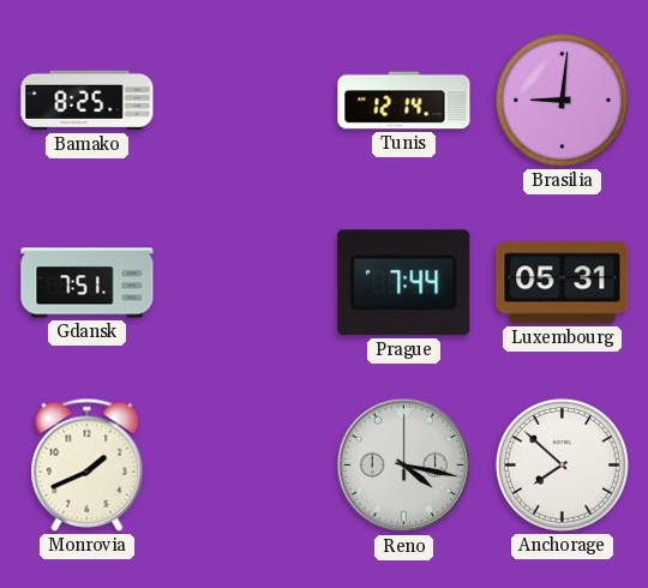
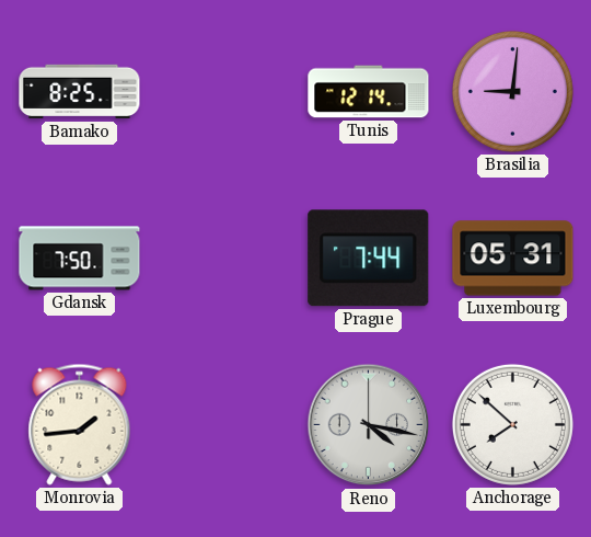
Gdansk: 7:51 -> 7:50 (80, 259)
Monrovia: 1:41 -> 1:44 (80, 424)
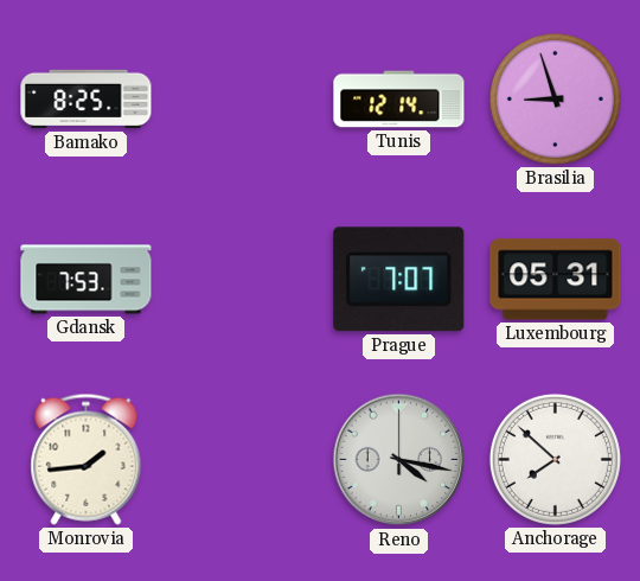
Brasilia: 9:01 -> 8:57 (555, 98)
Gdansk: 7:50 -> 7:53 (87, 280)
Prague: 7:44 -> 7:07 (399, 280)
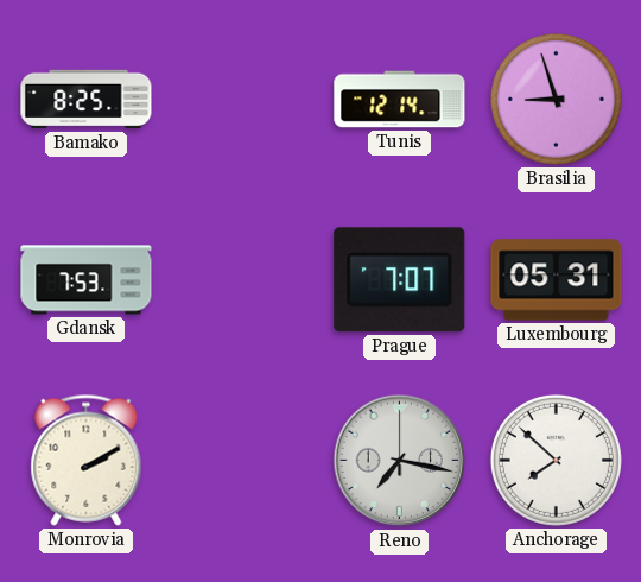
Monrovia: 1:44 -> 2:10 (87, 460)
Reno: 4:17 -> 7:17 (400, 461)
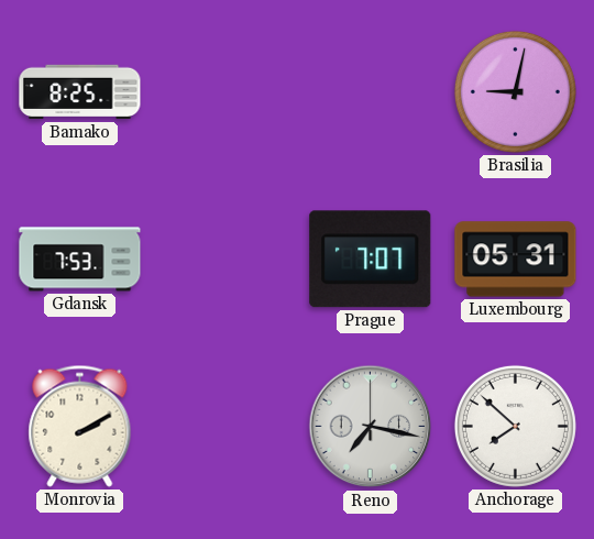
Tunis: 12:14 -> none (400, 100)
Brasilia: 8:57 -> 9:02 (515, 91)
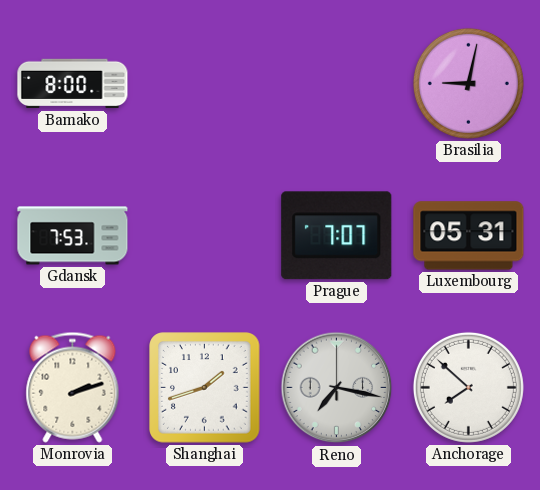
Bamako: 8:25 -> 8:00 (73, 84)
Monrovia: 2:10 -> 2:12 (73, 387)
Shanghai: none -> 1:42 (205, 388)
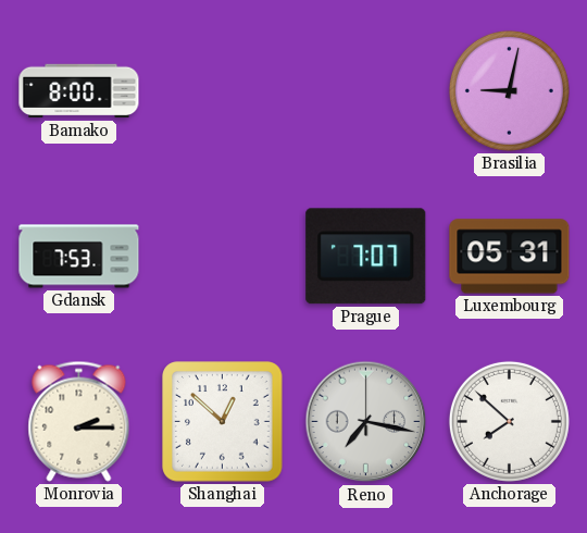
Monrovia: 2:12 -> 2:15 (79, 421)
Shanghai: 1:42 -> 12:52 (223, 422)
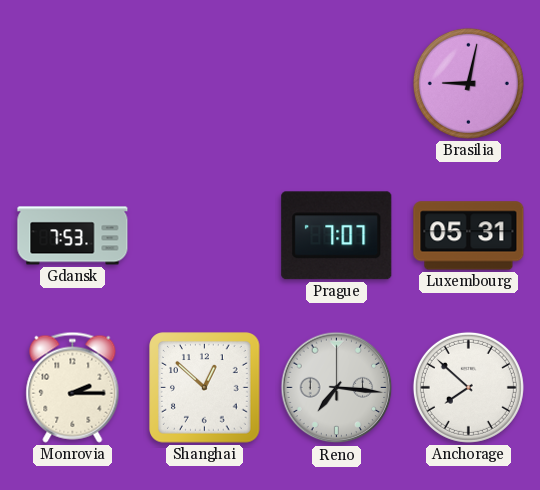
Bamako: 8:00 -> none (79, 91)
Reno: 7:17 -> 7:16 (337, 388)
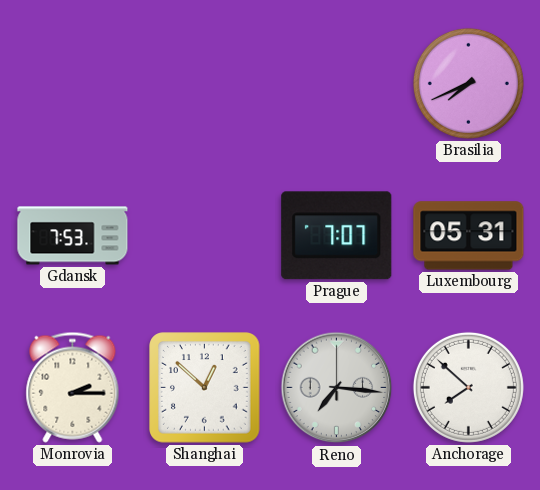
Brasilia: 9:02 -> 7:41 (468, 83)
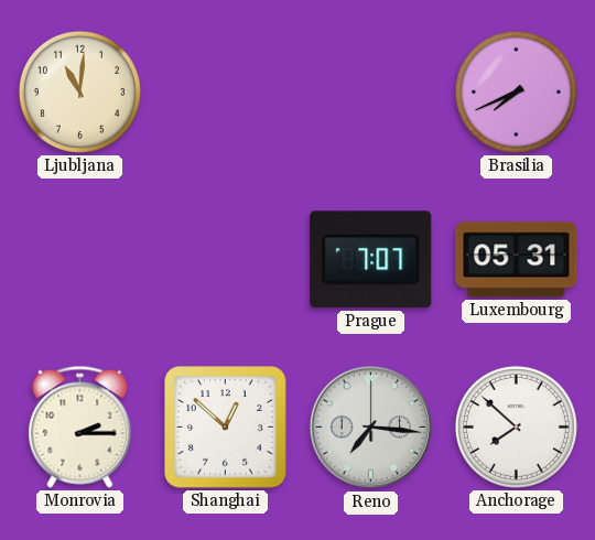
Ljubljana: none -> 11:01 (79, 91)
Gdansk: 7:53 -> none (73, 236)
